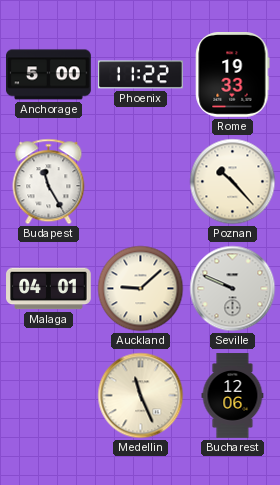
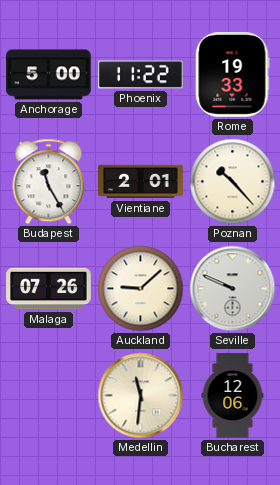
Vientiane: none -> 2:01 (141, 182)
Malaga: 04:01 -> 07:26 (49, 289)
Medellin: 11:26 -> 11:31 (141, 396)
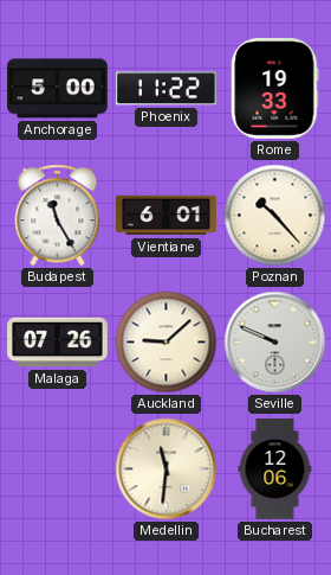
Vientiane: 2:01 -> 6:01 (167, 216)
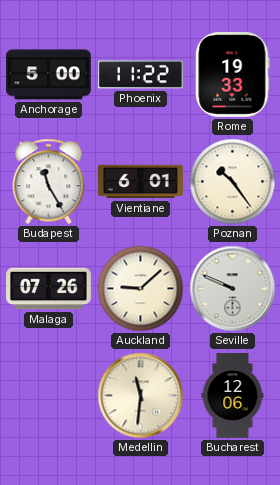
Poznan: 10:23 -> 10:24 (233, 182)
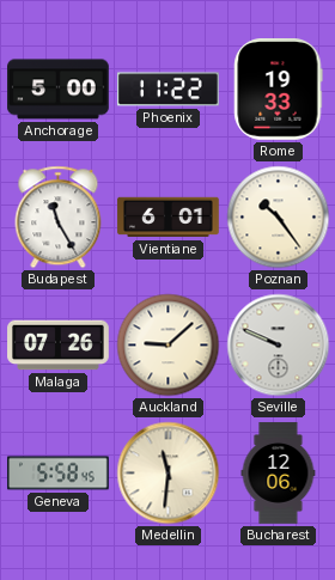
Geneva: none -> 5:58 (59, 474)
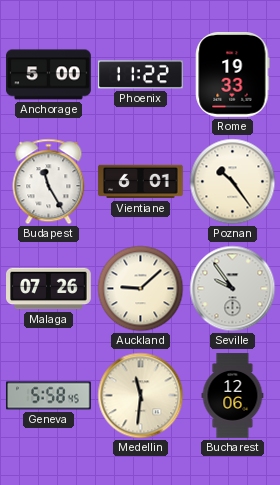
Seville: 9:49 -> 9:54 (233, 289)
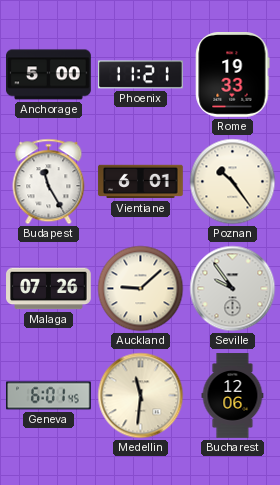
Phoenix: 11:22 -> 11:21 (141, 75)
Geneva: 5:58 -> 6:01 (49, 396)
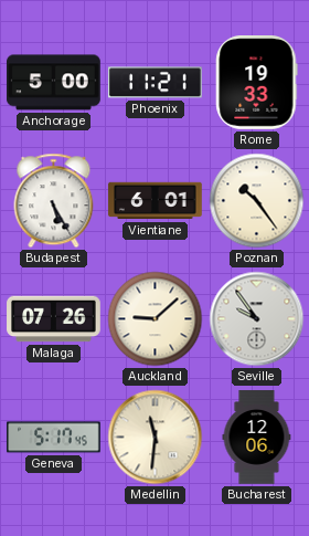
Budapest: 11:25 -> 5:25 (54, 201)
Geneva: 6:01 -> 5:17 (54, 438)
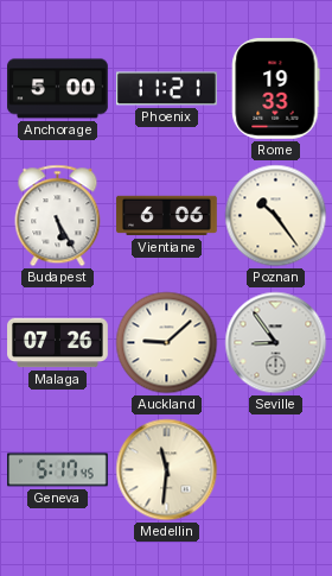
Vientiane: 6:01 -> 6:06 (167, 216)
Seville: 9:54 -> 8:54 (276, 343)
Bucharest: 12:06 -> none (257, 438)
